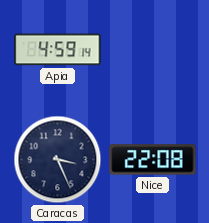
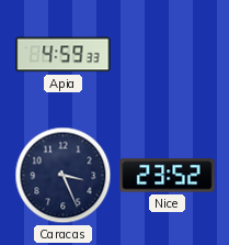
Apia: 4:59:14 -> 4:59:33 (64, 55)
Nice: 22:08 -> 23:52 (168, 176)
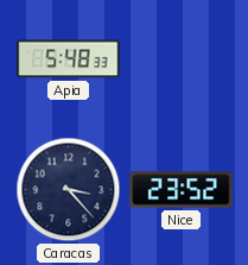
Apia: 4:59 -> 5:48 (69, 59)
Caracas: 3:26 -> 3:23 (69, 190)
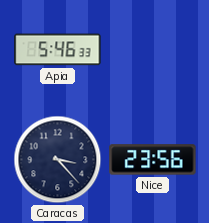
Apia: 5:48 -> 5:46 (58, 50)
Nice: 23:52 -> 23:56 (153, 160)
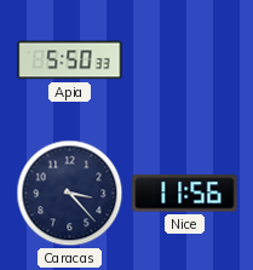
Apia: 5:46 -> 5:50 (70, 61)
Nice: 23:56 -> 11:56 (185, 194)
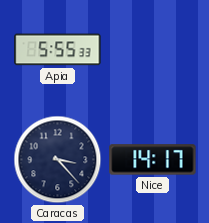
Apia: 5:50 -> 5:55 (58, 50)
Nice: 11:56 -> 14:17 (153, 160)
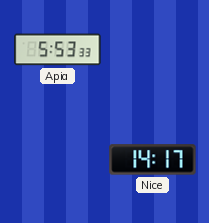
Apia: 5:55 -> 5:53 (58, 50)
Caracas: 3:23 -> none (58, 160)
